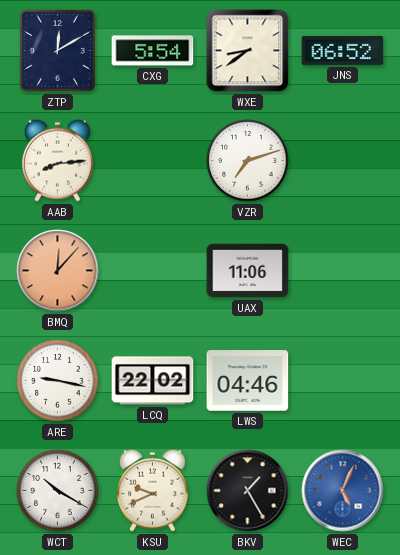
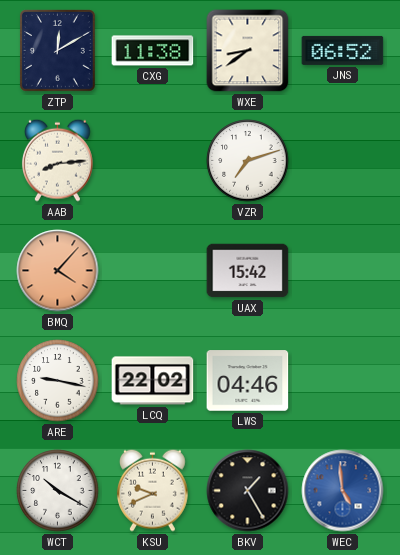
CXG: 5:54 -> 11:38 (153, 51)
BMQ: 12:07 -> 4:07 (58, 271)
UAX: 11:06 -> 15:42 (248, 271)
WEC: 5:04 -> 4:59 (343, 491)
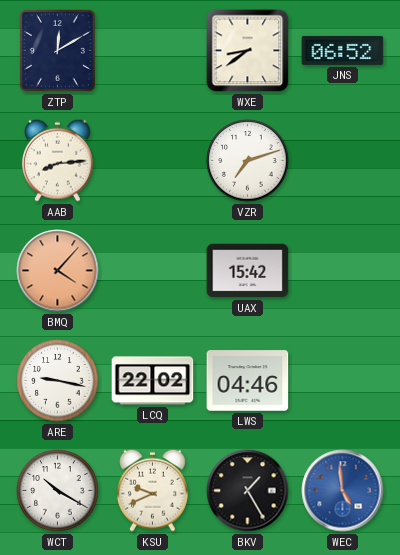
CXG: 11:38 -> none (153, 51)
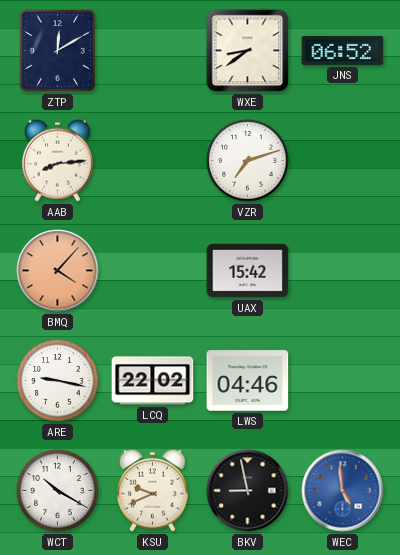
BKV: 1:25 -> 8:58 (248, 491)
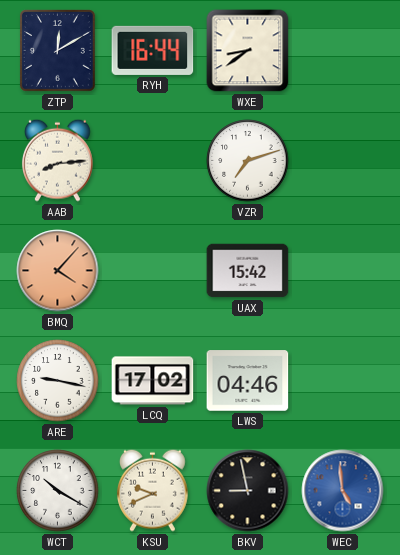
RYH: none -> 16:44 (153, 50)
JNS: 06:52 -> none (343, 50)
LCQ: 22:02 -> 17:02 (153, 381)
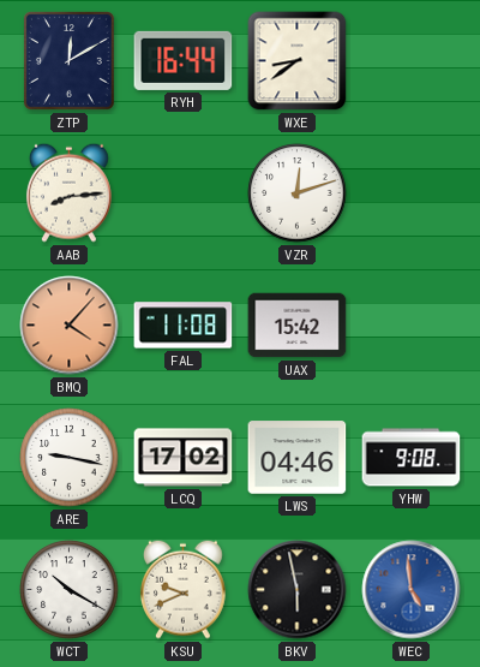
VZR: 7:12 -> 12:12 (298, 193)
FAL: none -> 11:08 (184, 326)
YHW: none -> 9:08 (412, 458)
BKV: 8:58 -> 5:58 (298, 590)
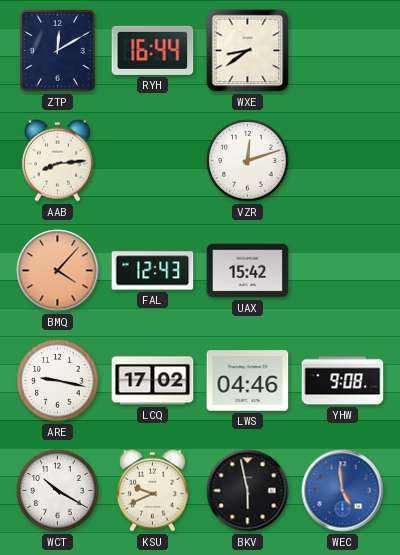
FAL: 11:08 -> 12:43 (153, 271)
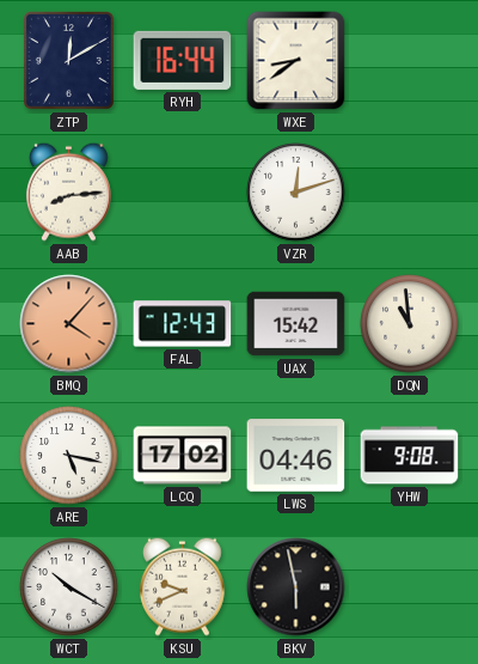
DQN: none -> 10:59 (410, 324)
ARE: 9:17 -> 5:17 (69, 456)
WEC: 4:59 -> none (343, 491)
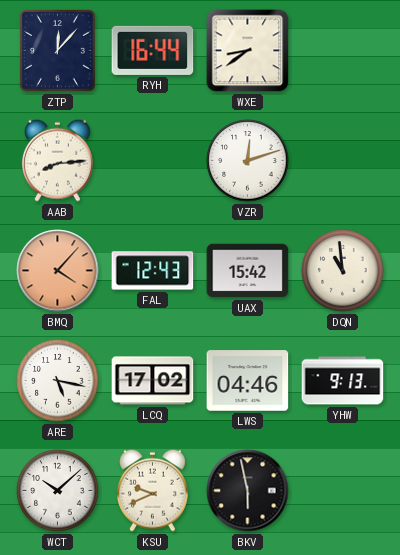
ZTP: 12:10 -> 12:07 (57, 50)
YHW: 9:08 -> 9:13 (343, 381)
WCT: 10:20 -> 10:08 (58, 491)
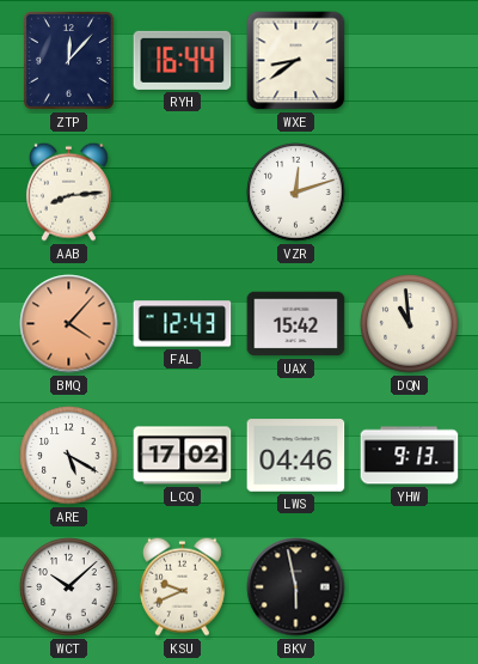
ARE: 5:17 -> 5:20 (69, 456)
